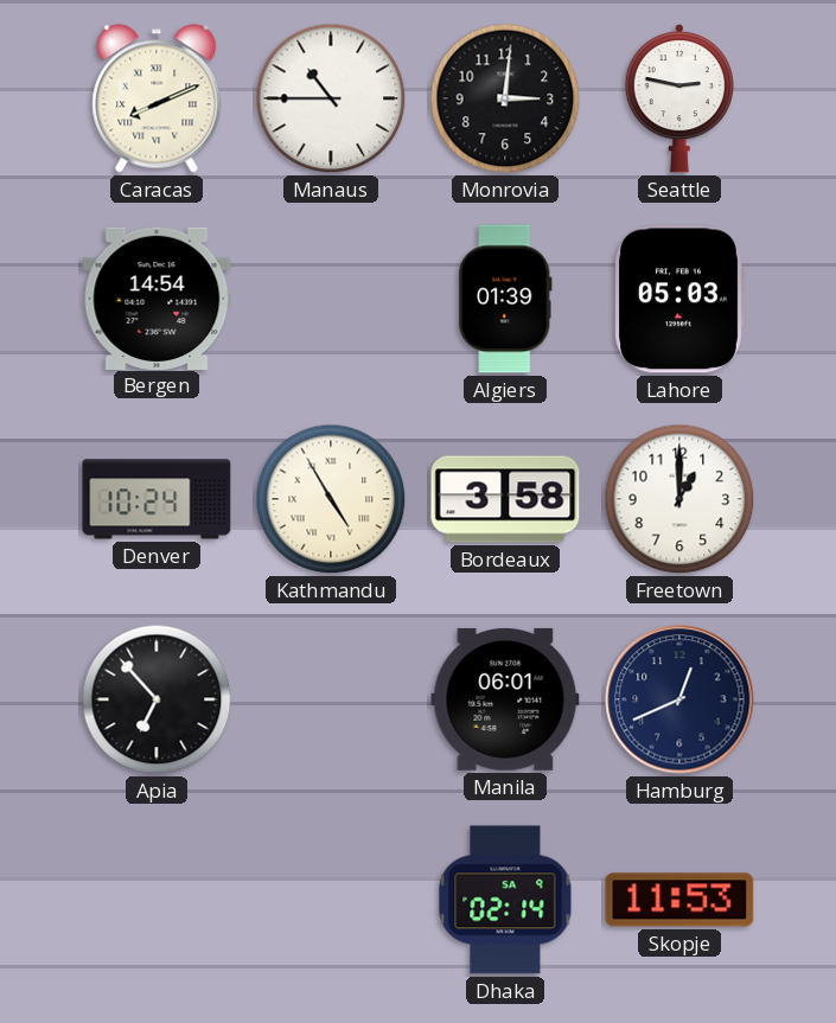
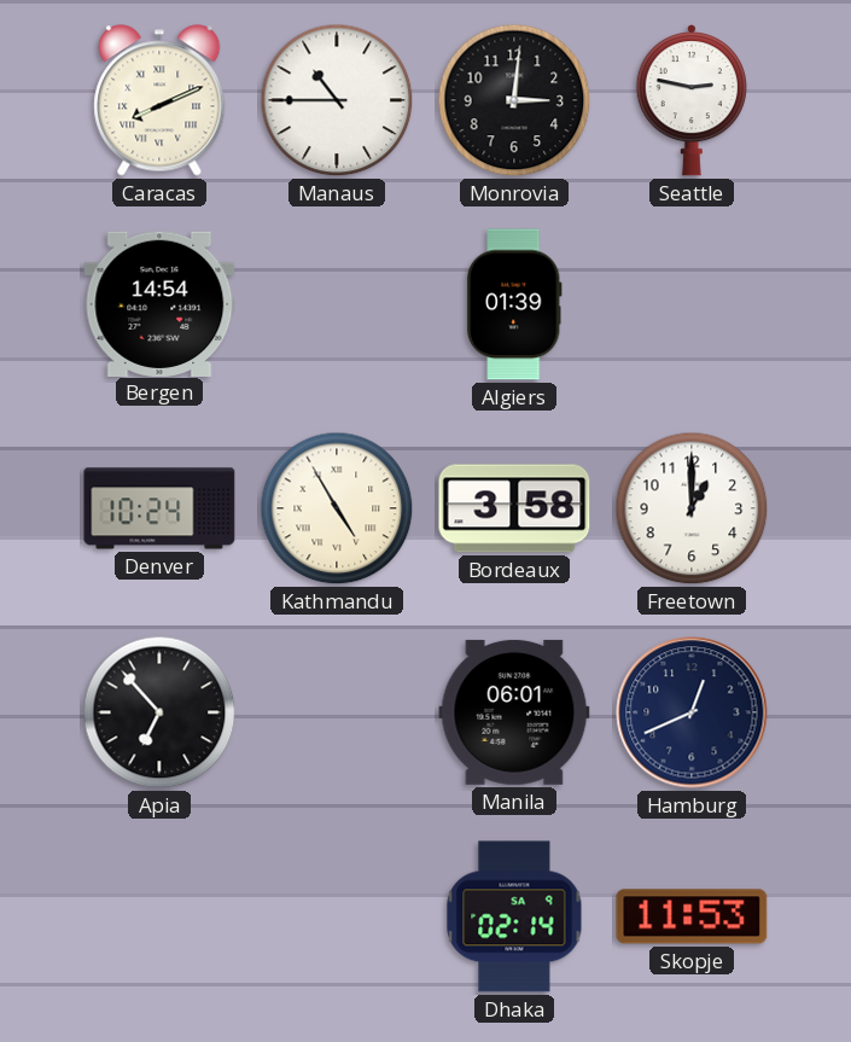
Lahore: 05:03 -> none (679, 299)
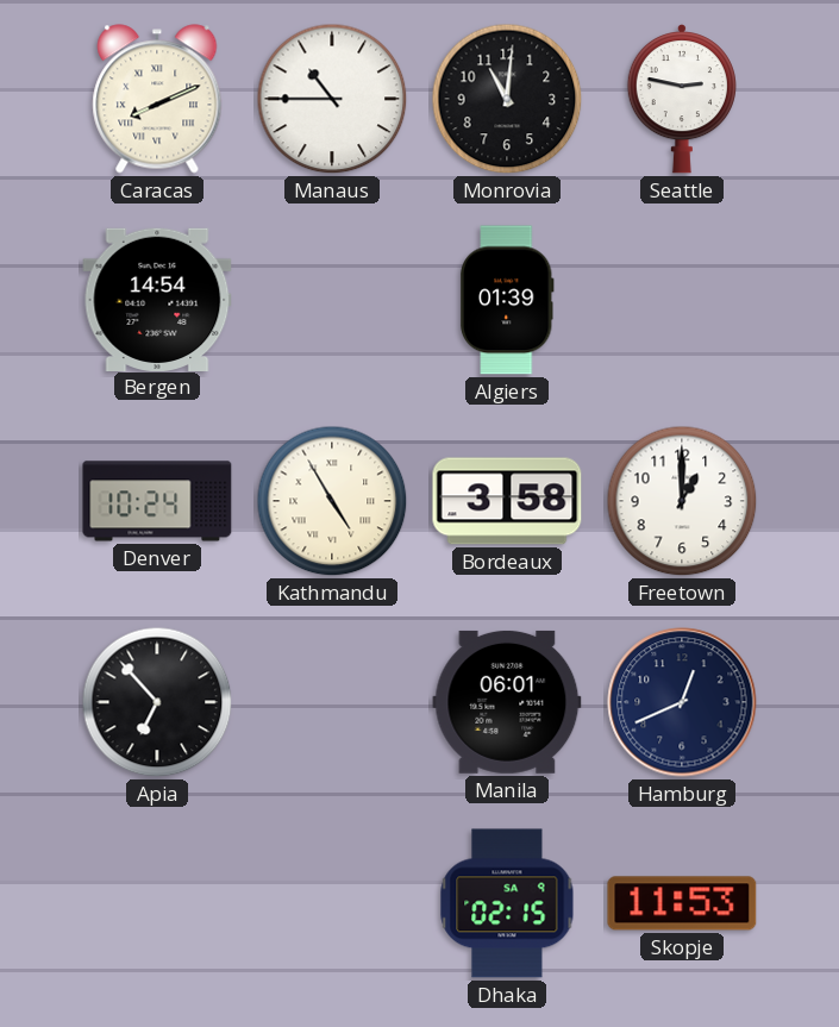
Monrovia: 3:01 -> 11:01 (507, 99)
Dhaka: 02:14 -> 02:15 (507, 903)
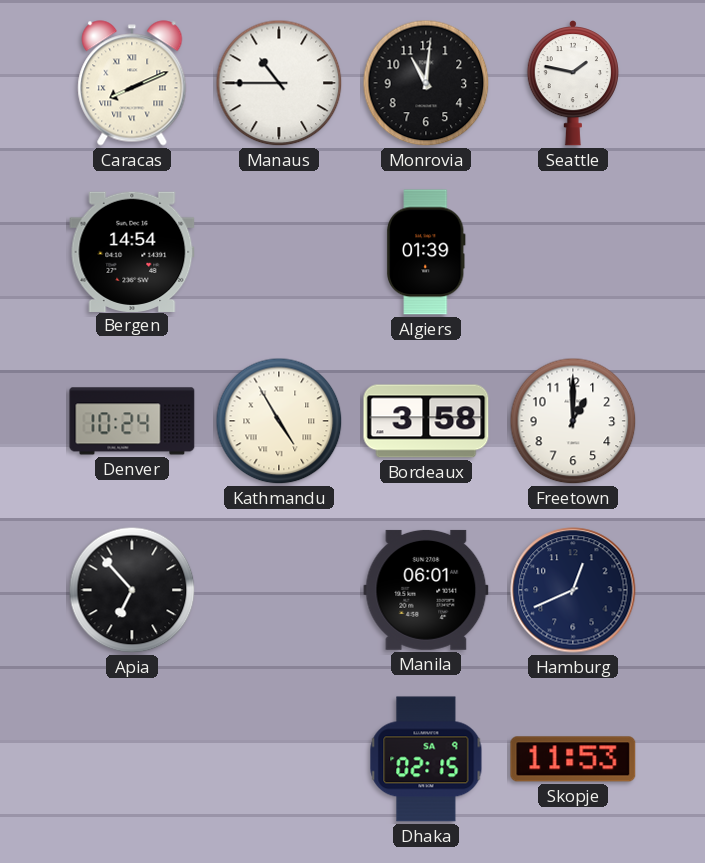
Seattle: 2:47 -> 1:47 (573, 84)
